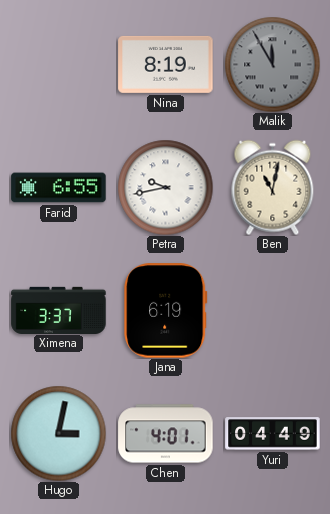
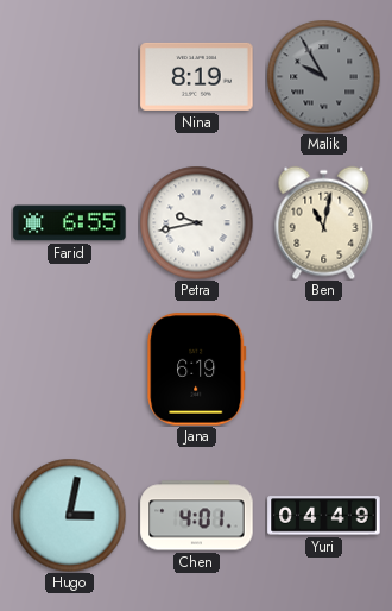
Malik: 11:55 -> 9:55 (323, 76)
Ximena: 3:37 -> none (59, 310)
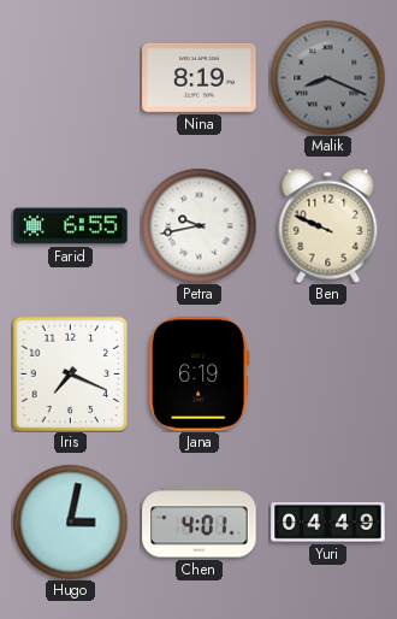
Malik: 9:55 -> 8:19 (327, 77)
Ben: 11:02 -> 9:49 (328, 225)
Iris: none -> 7:19 (70, 373)
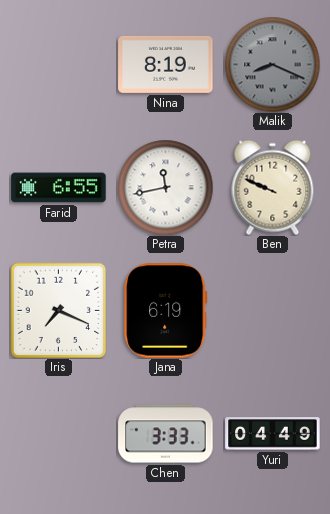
Petra: 9:43 -> 11:43 (165, 187)
Hugo: 3:02 -> none (70, 521)
Chen: 4:01 -> 3:33 (166, 434)
